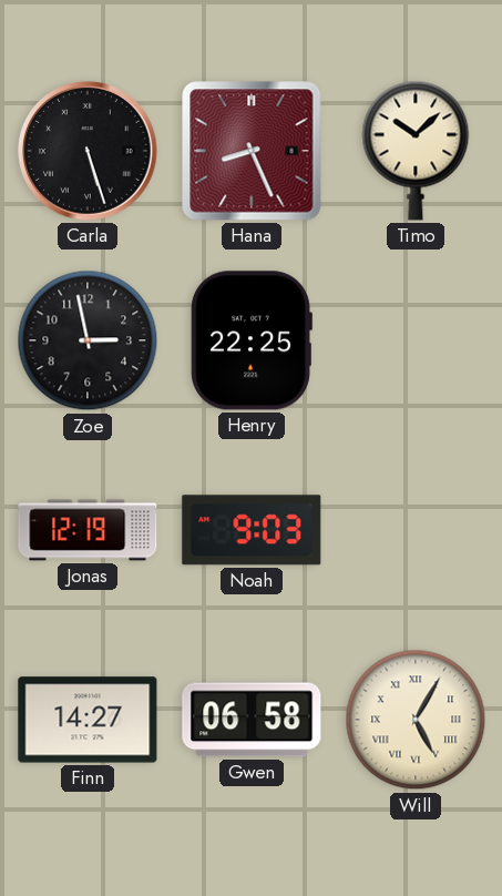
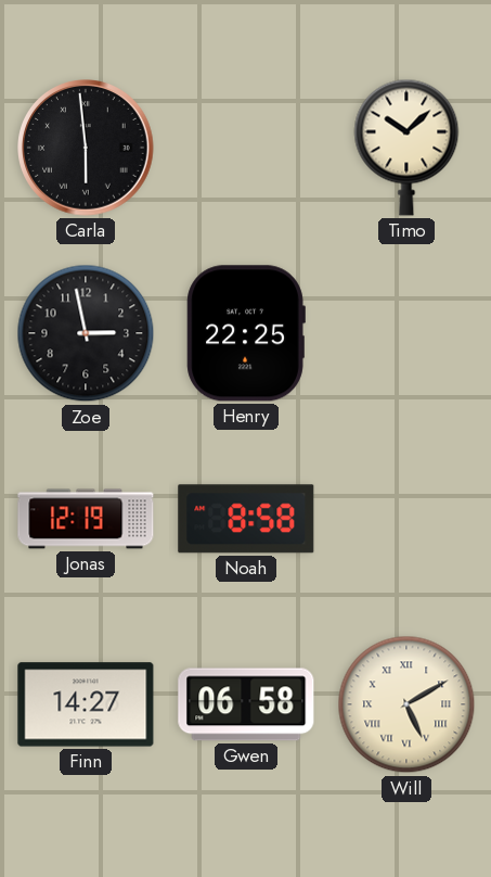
Carla: 5:27 -> 5:59 (87, 149)
Hana: 8:26 -> none (252, 151)
Noah: 9:03 -> 8:58 (246, 519)
Will: 5:05 -> 5:10 (406, 704)
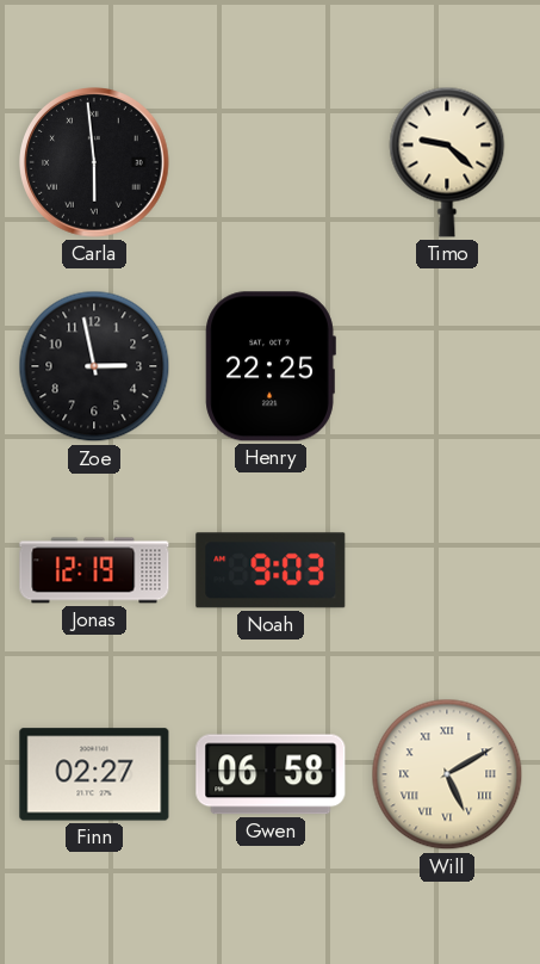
Timo: 10:08 -> 9:22 (447, 162)
Noah: 8:58 -> 9:03 (271, 570)
Finn: 14:27 -> 02:27 (94, 774)
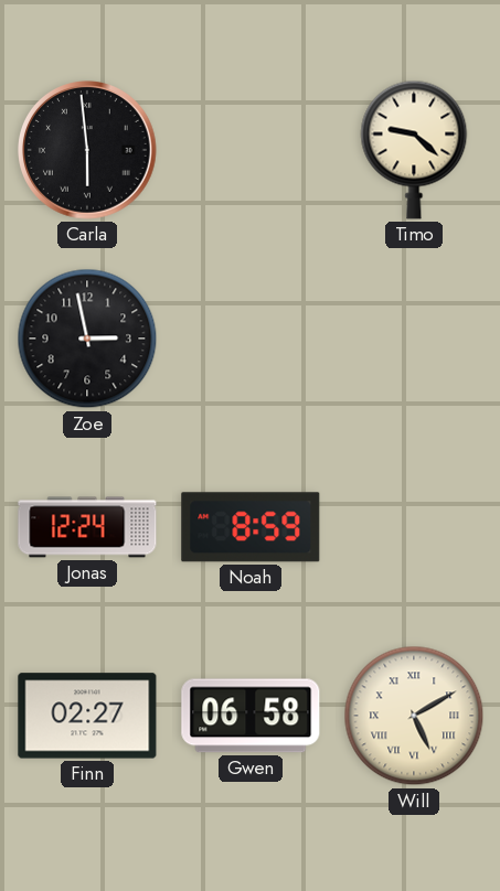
Henry: 22:25 -> none (271, 366)
Jonas: 12:19 -> 12:24 (87, 527)
Noah: 9:03 -> 8:59 (251, 527)
